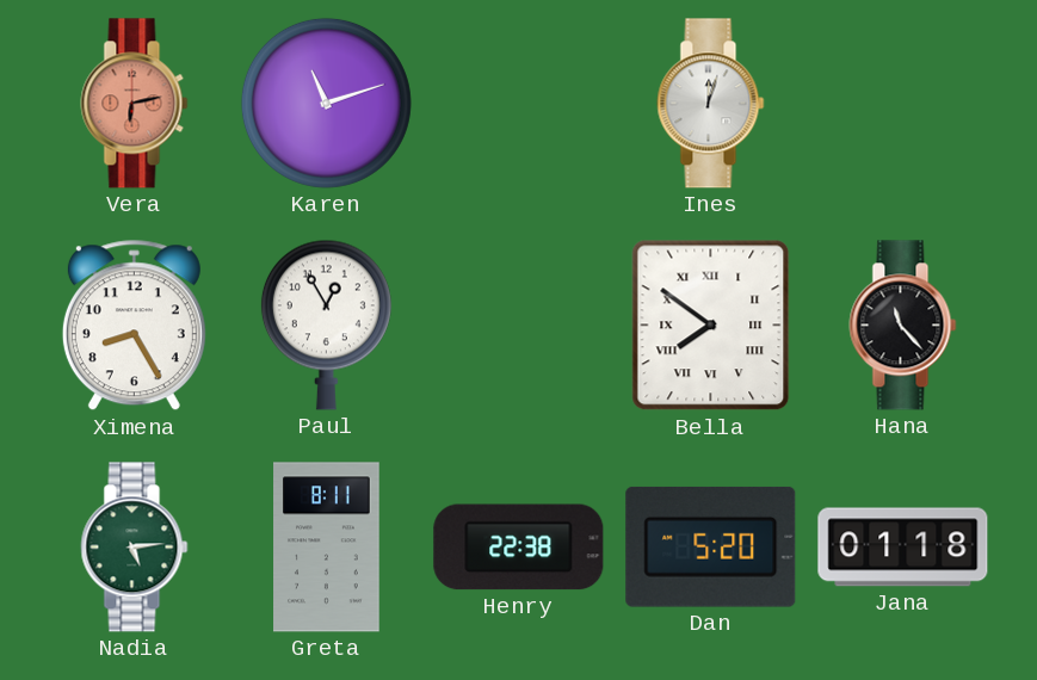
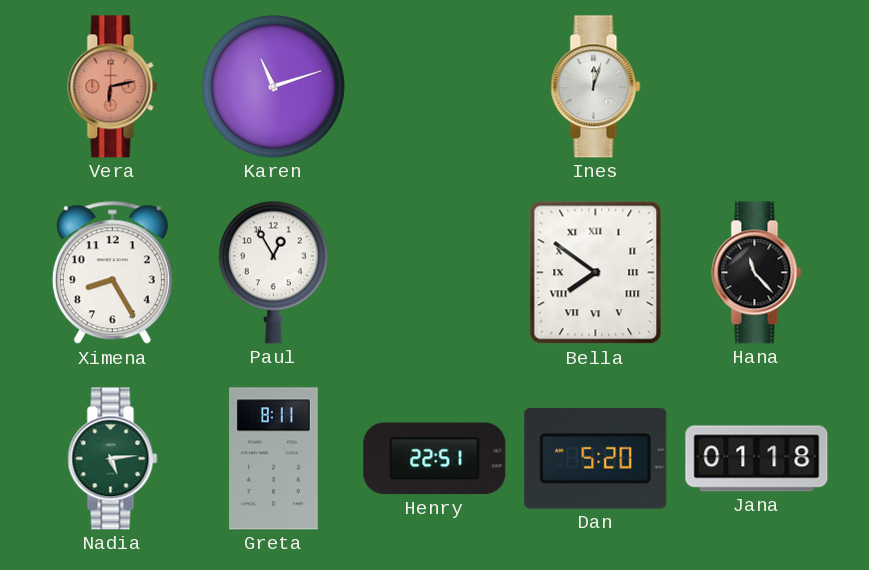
Henry: 22:38 -> 22:51 (435, 459)
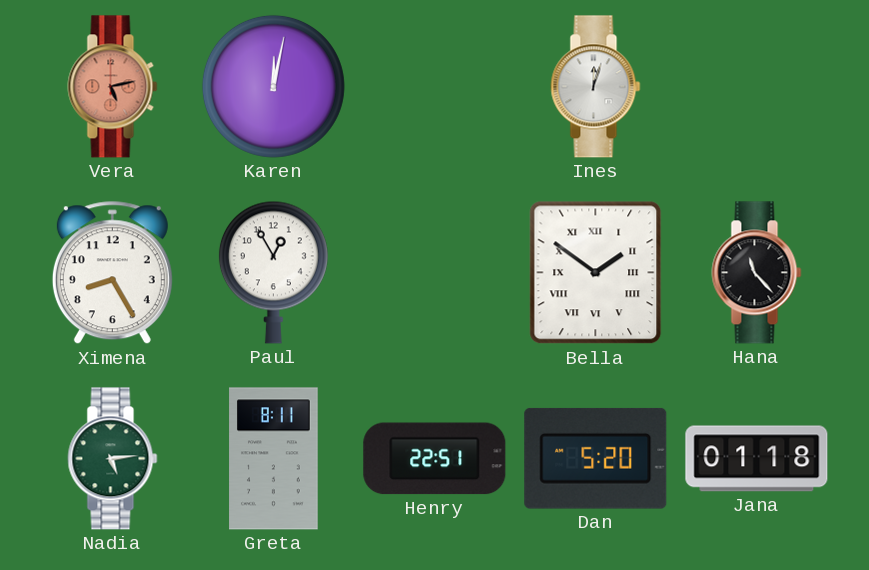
Vera: 6:13 -> 5:13 (113, 87)
Karen: 11:12 -> 12:02 (273, 86)
Bella: 7:51 -> 1:51 (596, 273)
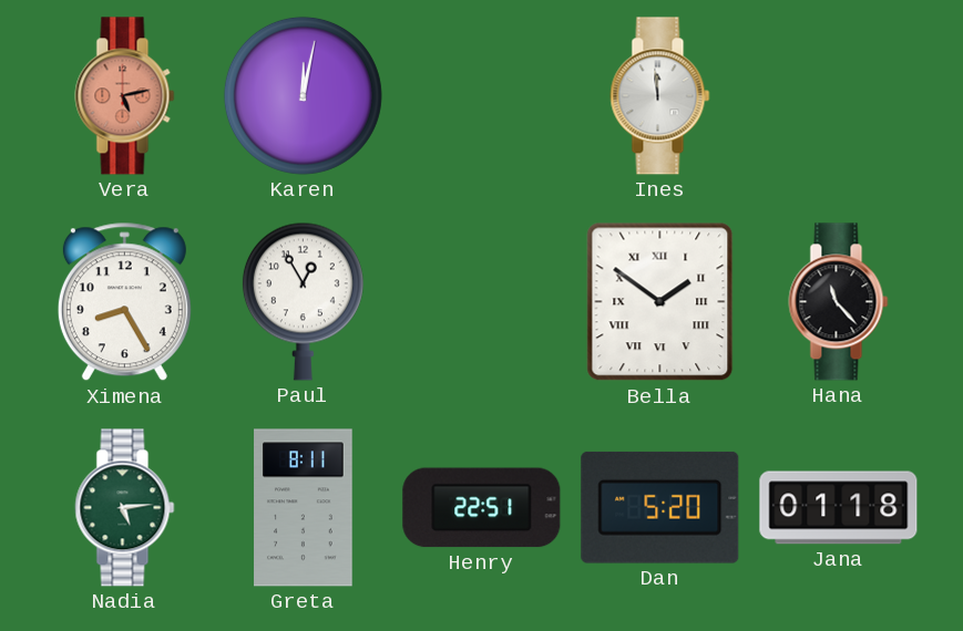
Ines: 12:03 -> 11:59 (660, 96)
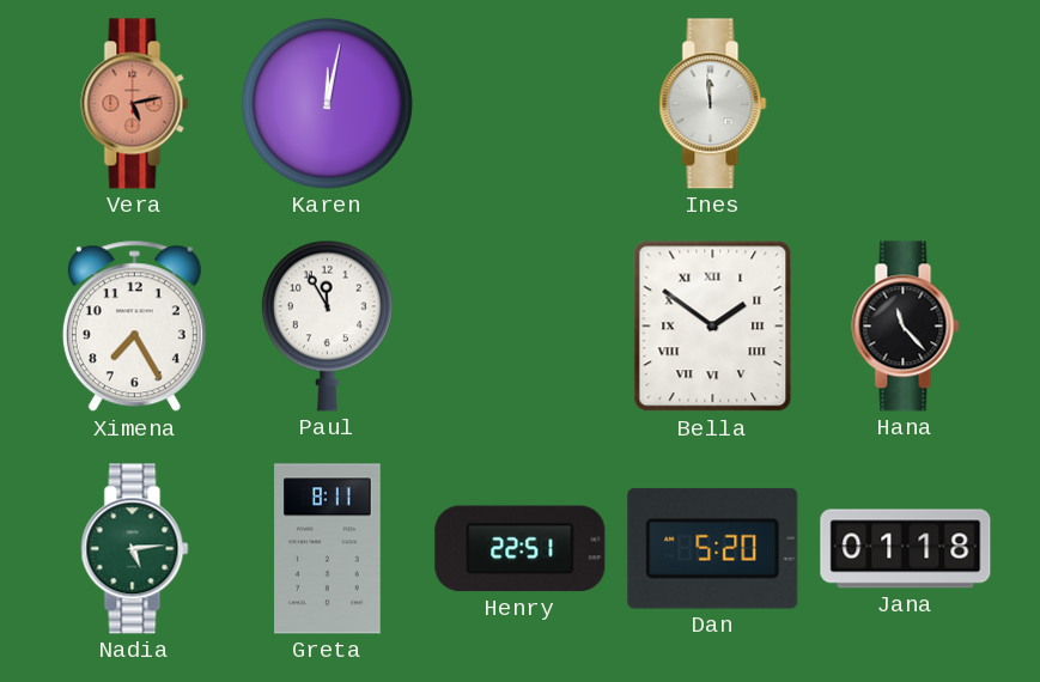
Ximena: 8:25 -> 7:25 (134, 327)
Paul: 12:55 -> 11:55 (327, 325)
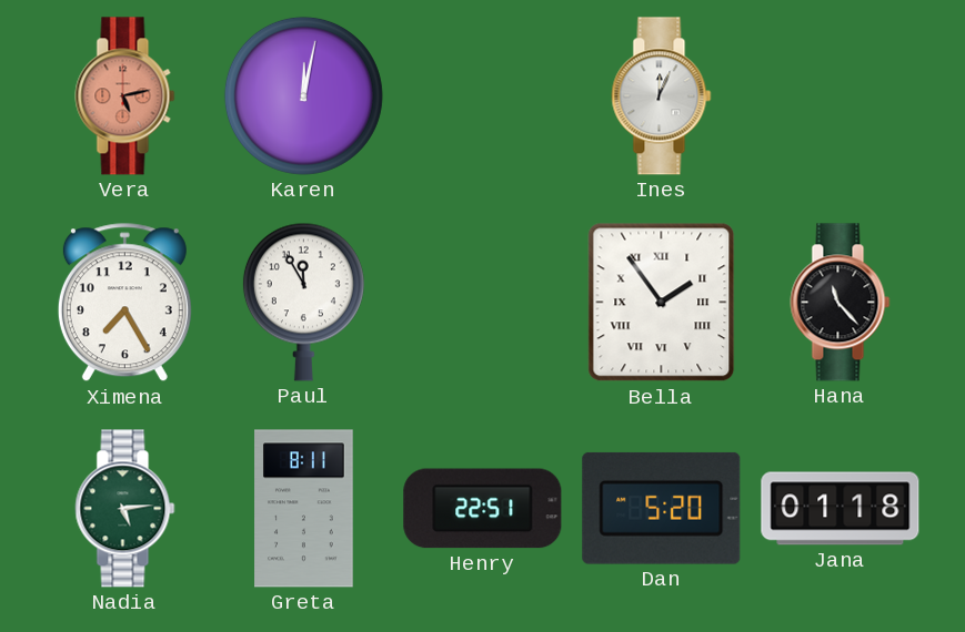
Ines: 11:59 -> 12:04 (662, 96)
Bella: 1:51 -> 1:54 (662, 303)
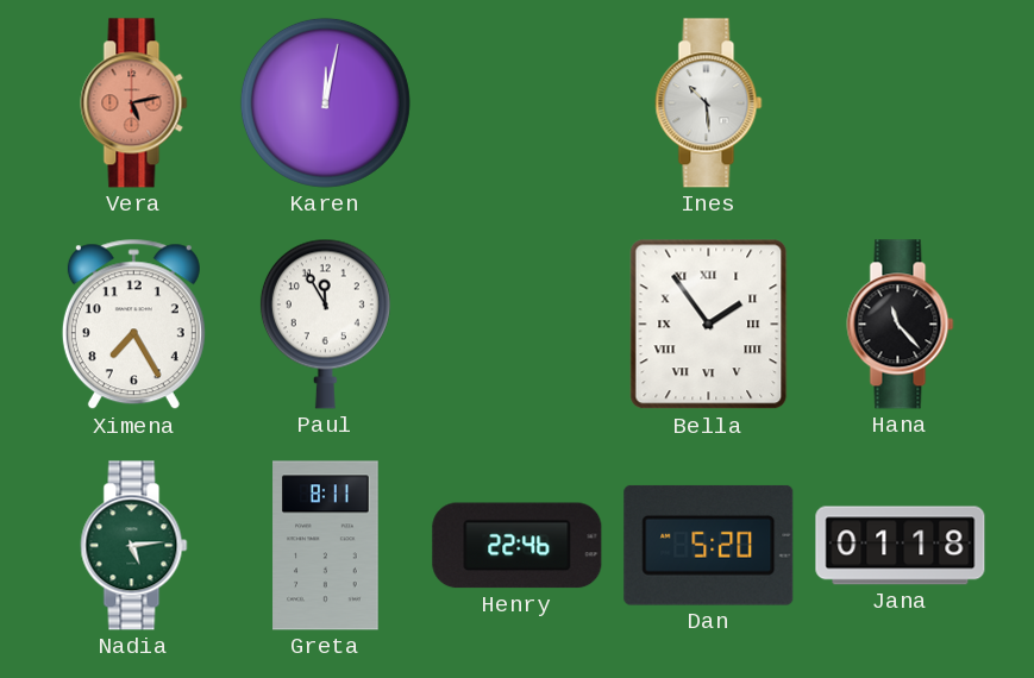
Ines: 12:04 -> 10:29 (709, 103)
Henry: 22:51 -> 22:46 (518, 546)
